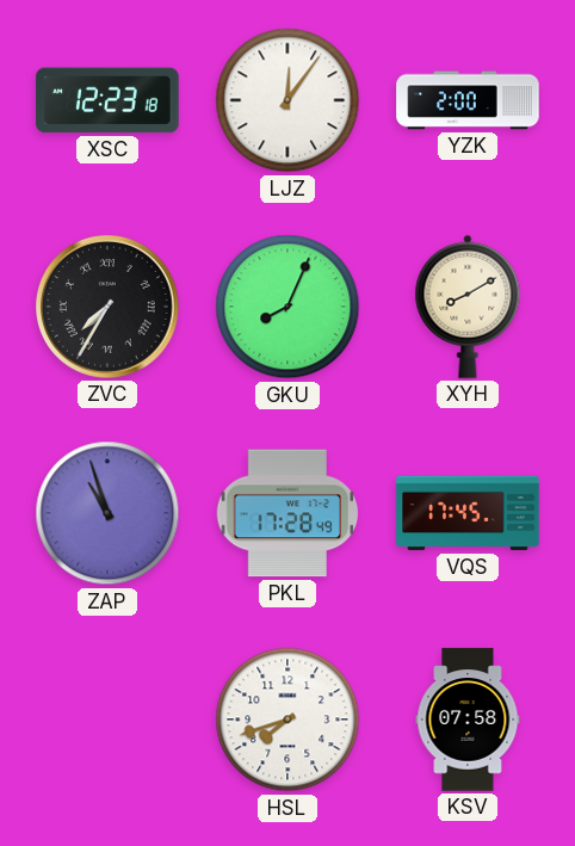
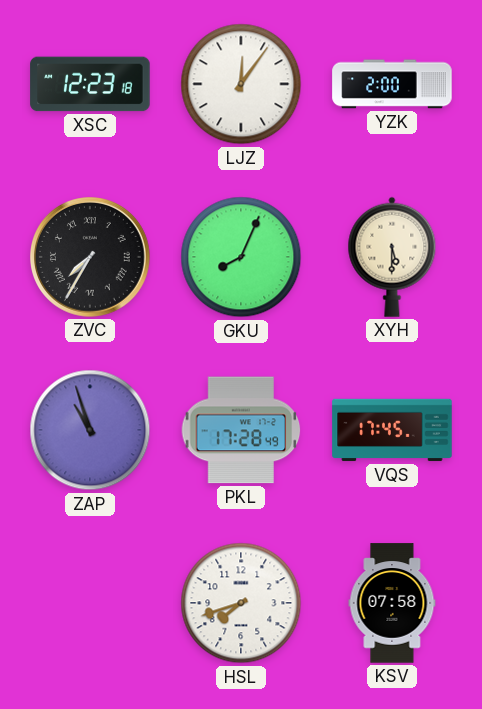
XYH: 8:10 -> 5:30 (392, 257)
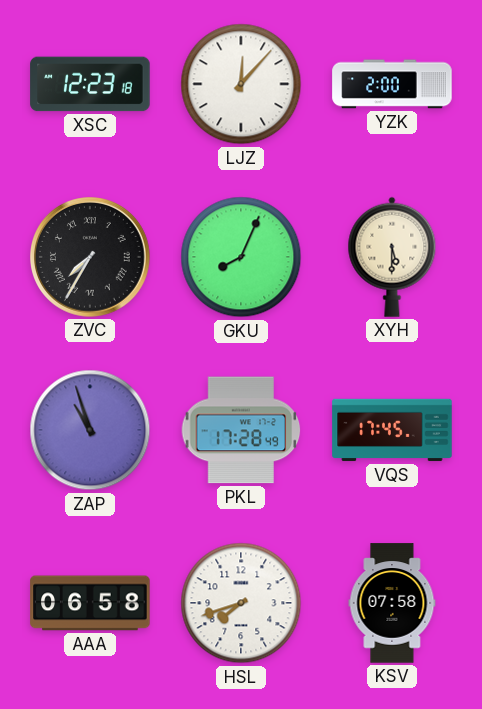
LJZ: 12:06 -> 12:07 (241, 84)
AAA: none -> 06:58 (90, 603)
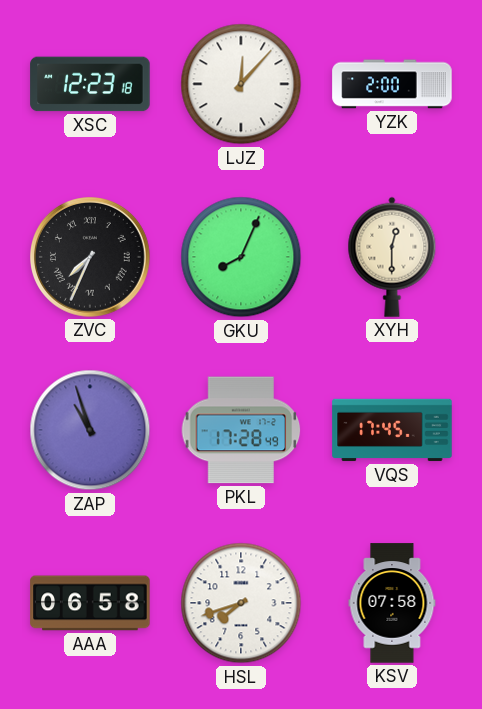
ZVC: 7:35 -> 7:34 (91, 258)
XYH: 5:30 -> 12:30 (392, 257)
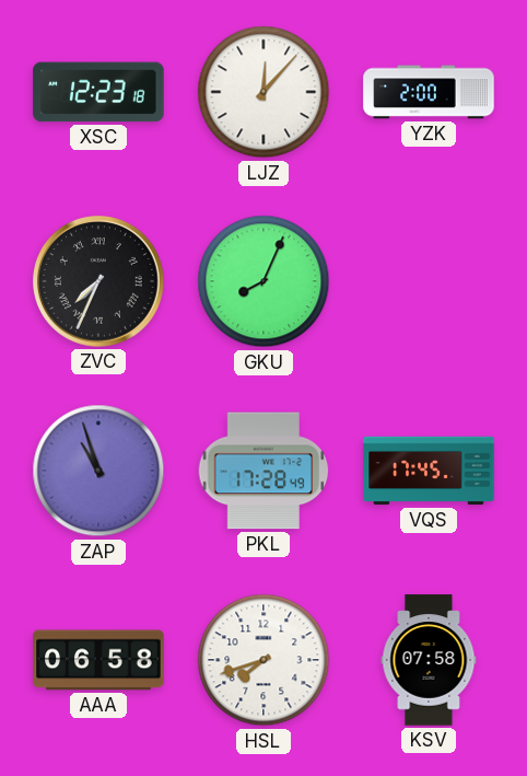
XYH: 12:30 -> none (392, 257)
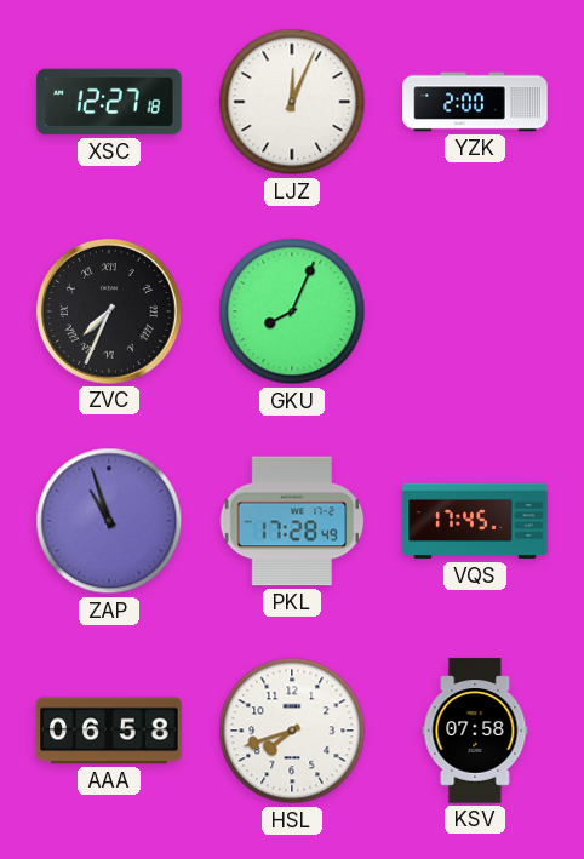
XSC: 12:23 -> 12:27 (109, 102)
LJZ: 12:07 -> 12:04 (292, 102)
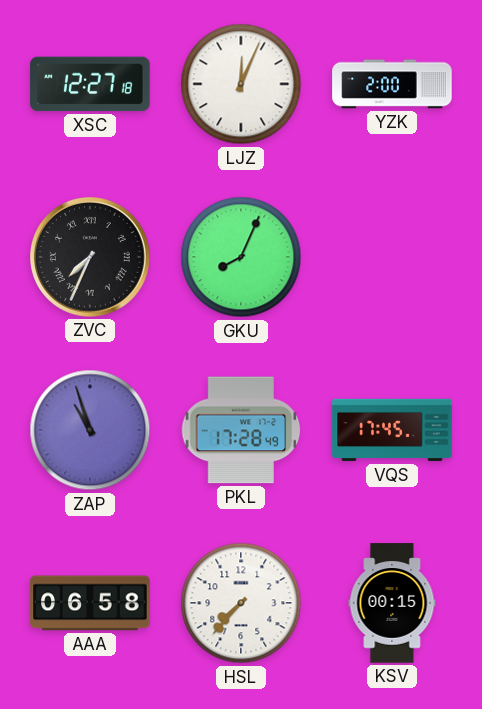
HSL: 7:42 -> 7:37 (241, 603)
KSV: 07:58 -> 00:15 (392, 603)
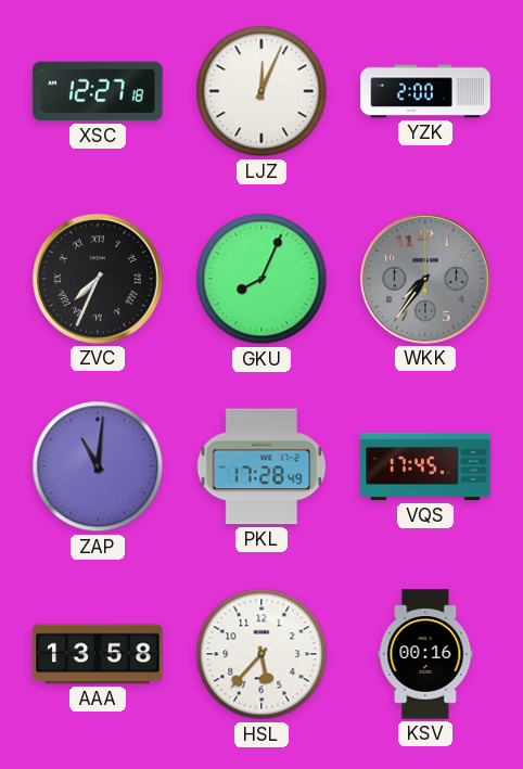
WKK: none -> 7:36 (426, 280)
ZAP: 10:57 -> 11:01 (98, 466)
AAA: 06:58 -> 13:58 (98, 654)
HSL: 7:37 -> 5:37 (261, 654)
KSV: 00:15 -> 00:16 (425, 654)
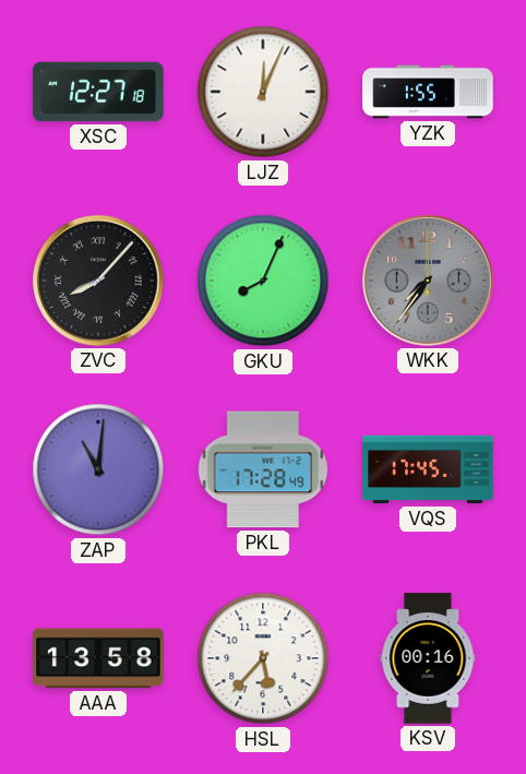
YZK: 2:00 -> 1:55 (428, 92)
ZVC: 7:34 -> 8:07 (99, 282)
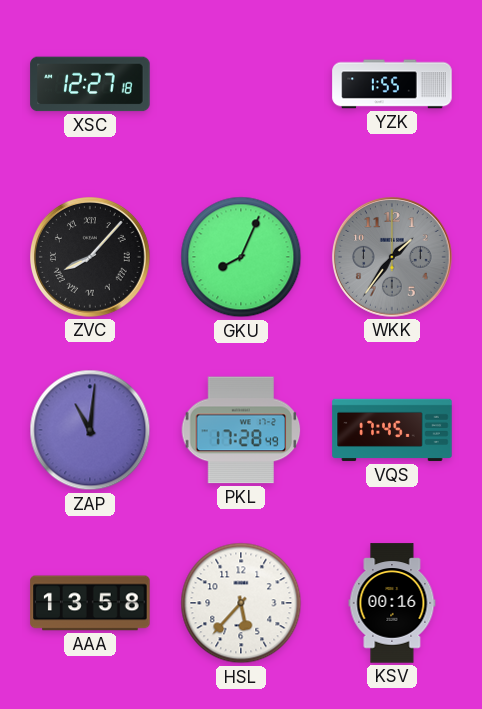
LJZ: 12:04 -> none (263, 92)
WKK: 7:36 -> 1:36 (393, 258)
